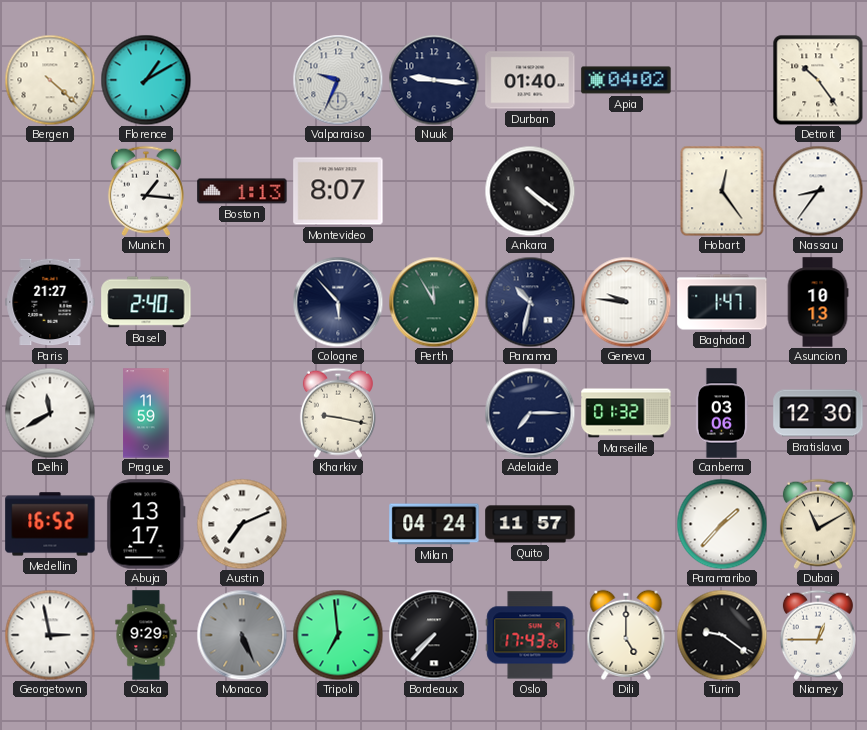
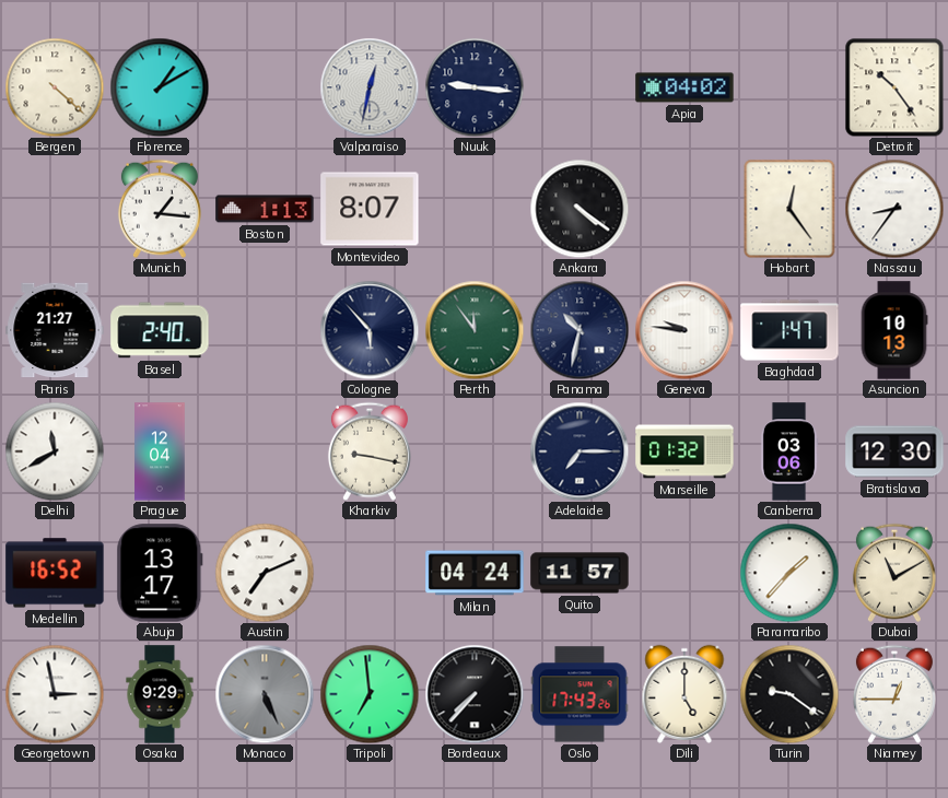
Valparaiso: 9:34 -> 12:32 (370, 87)
Durban: 01:40 -> none (530, 80)
Perth: 11:55 -> 11:54 (475, 330)
Prague: 11:59 -> 12:04 (160, 451)
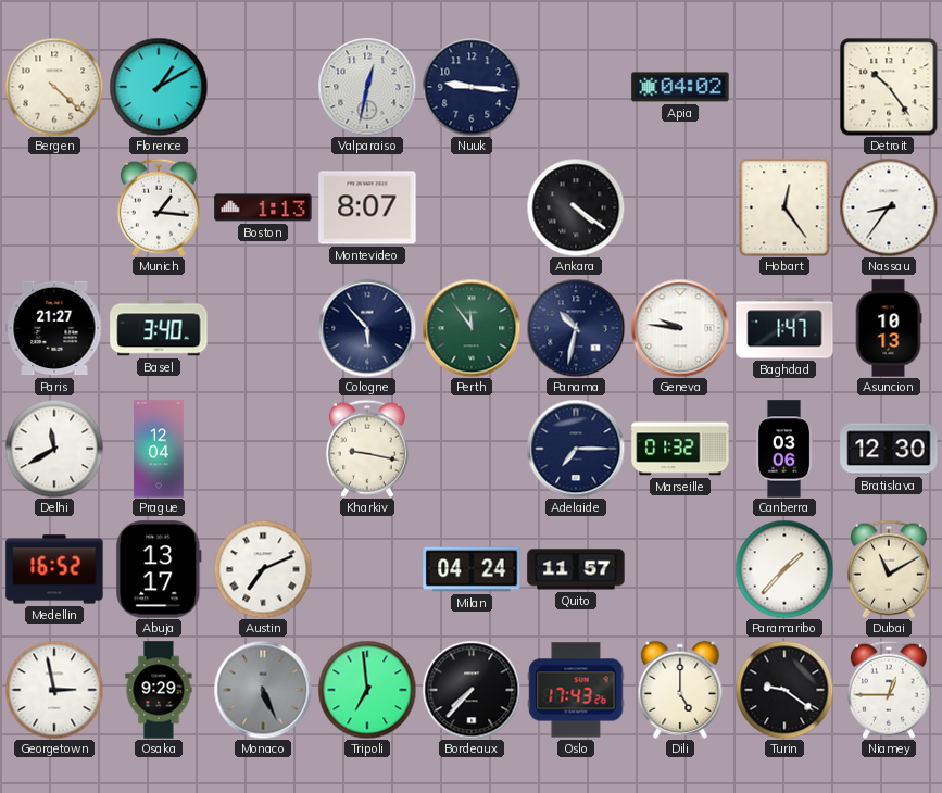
Basel: 2:40 -> 3:40 (159, 328)
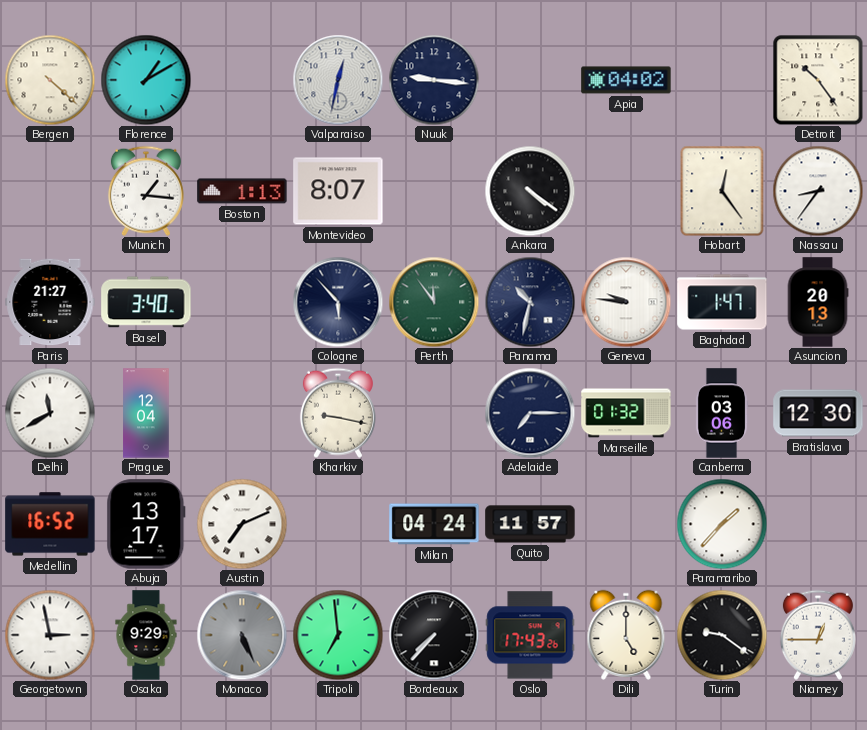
Asuncion: 10:13 -> 20:13 (818, 302)
Dubai: 11:10 -> none (889, 569)
